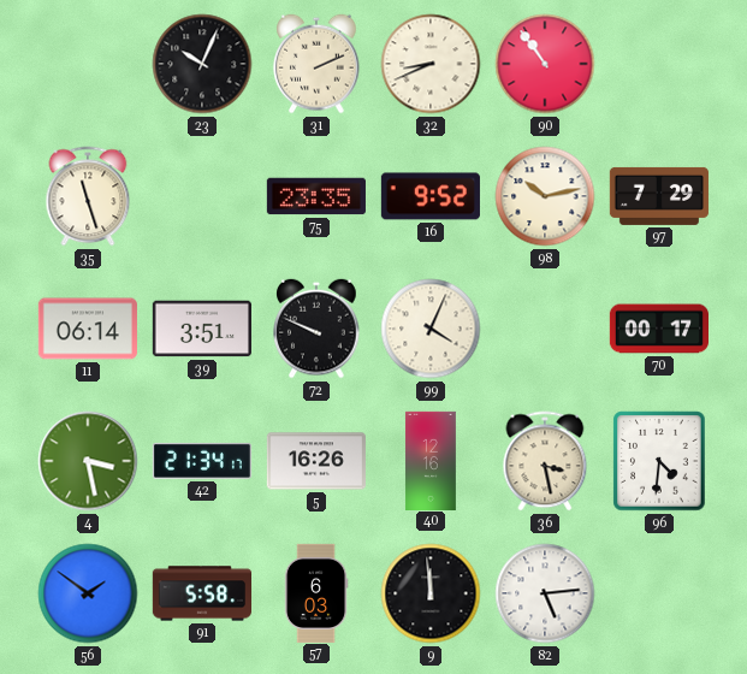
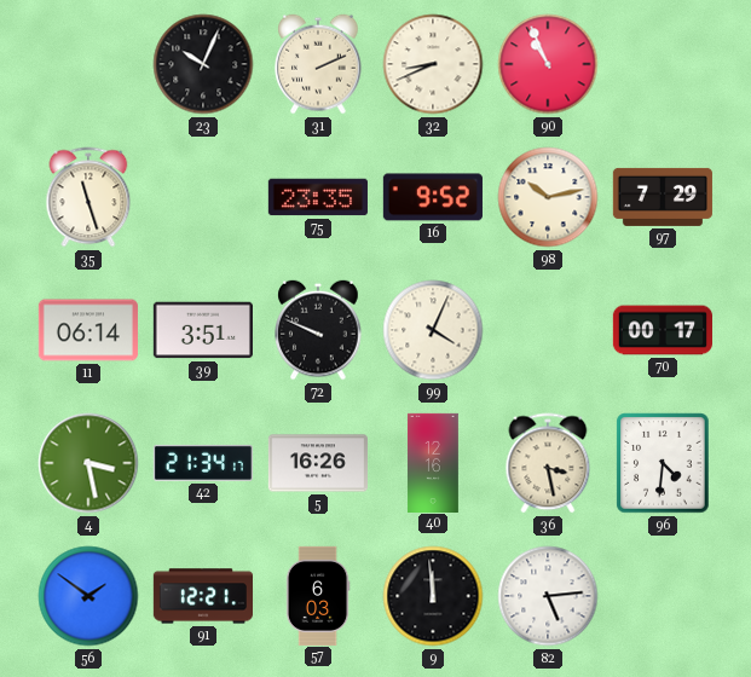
90: 10:54 -> 10:56 (548, 64)
91: 5:58 -> 12:21 (202, 596)
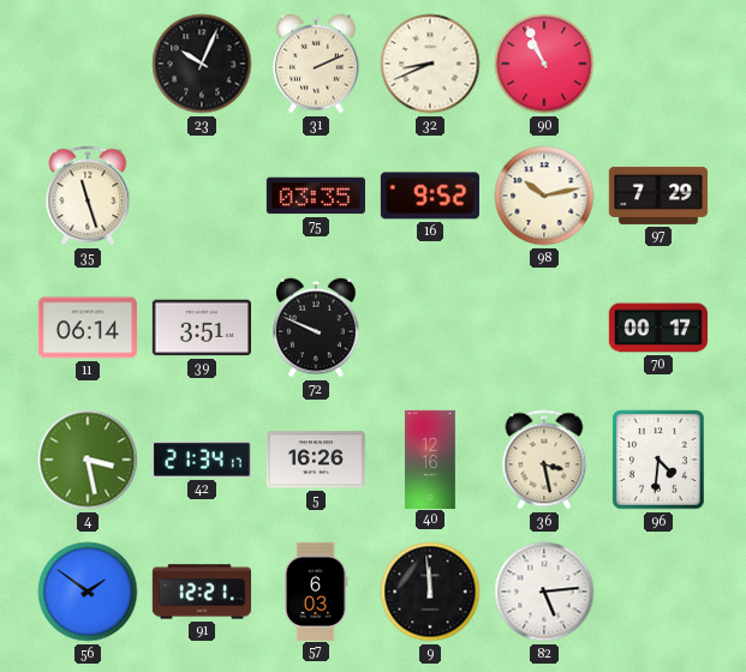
75: 23:35 -> 03:35 (316, 196)
99: 4:04 -> none (433, 330)
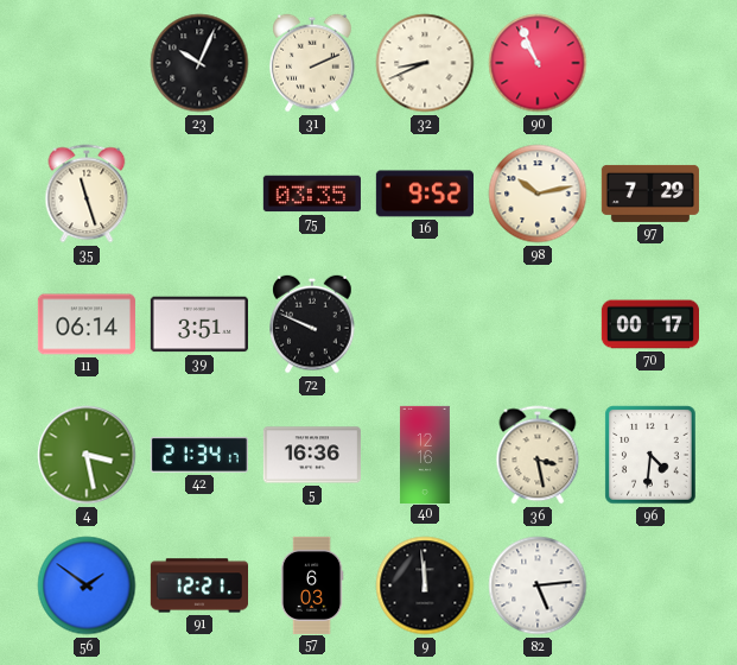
5: 16:26 -> 16:36 (312, 455)
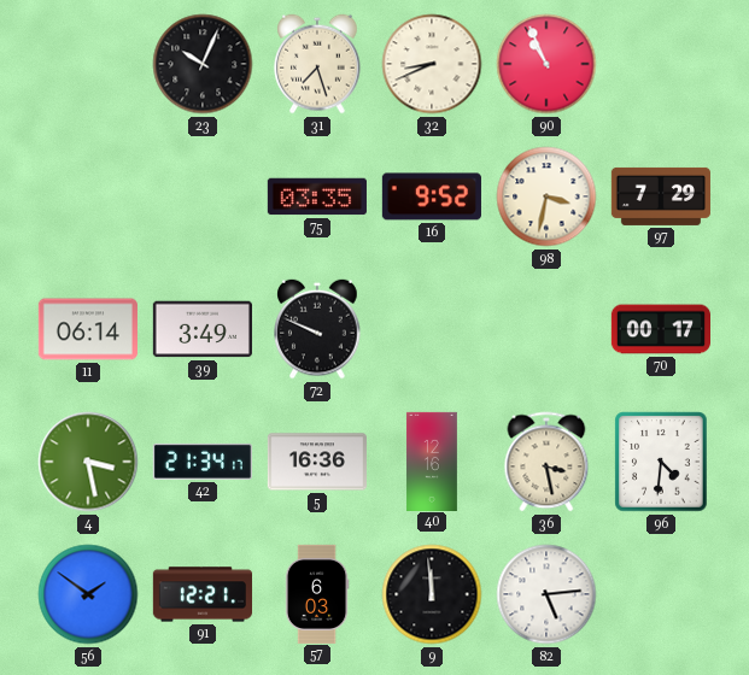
31: 2:11 -> 7:27 (317, 64)
35: 11:27 -> none (87, 194)
98: 10:13 -> 3:32 (546, 196)
39: 3:51 -> 3:49 (203, 329)
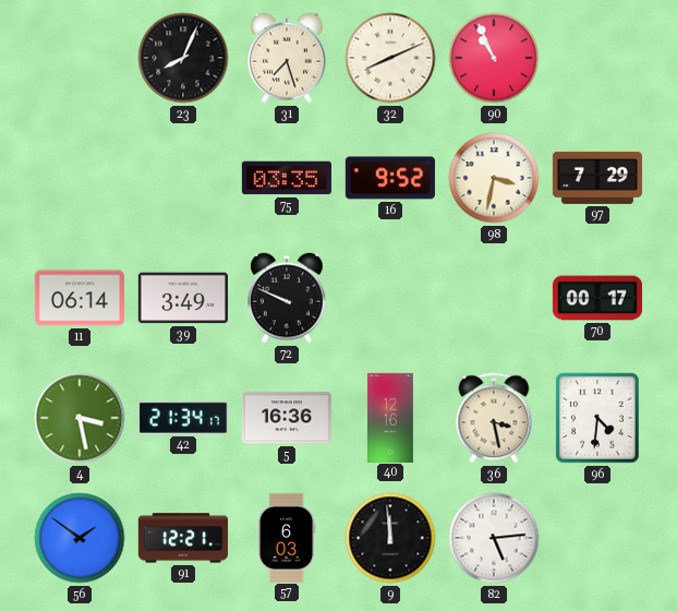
23: 10:04 -> 8:04 (183, 58)
32: 8:41 -> 8:11 (390, 58)
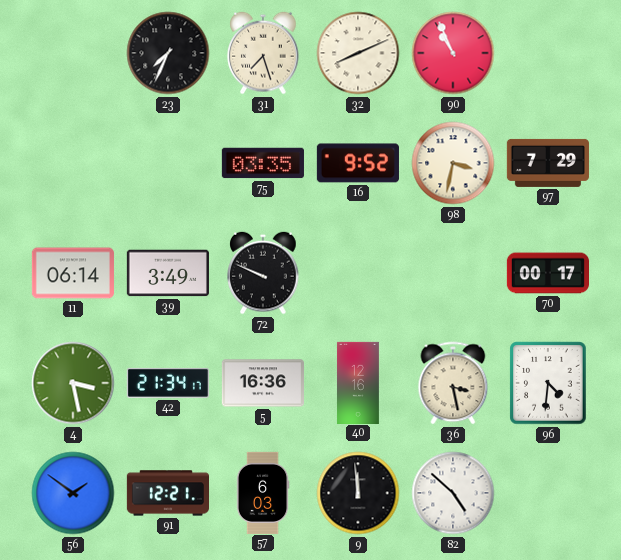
23: 8:04 -> 7:34 (168, 53)
82: 5:14 -> 4:52 (453, 493)
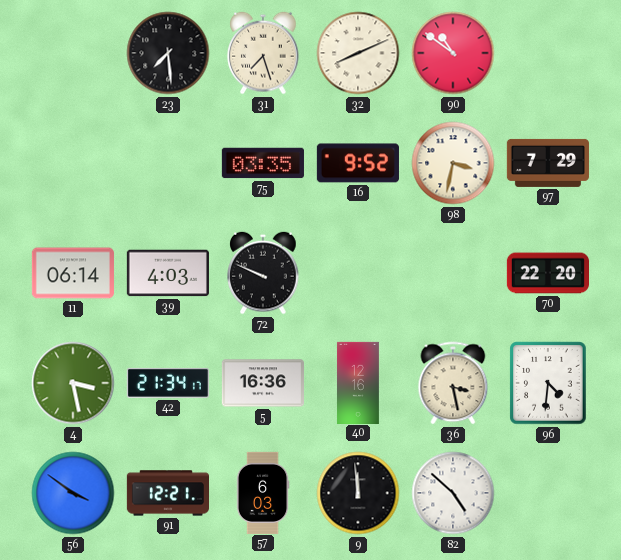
23: 7:34 -> 7:29 (168, 53)
90: 10:56 -> 10:51 (453, 53)
39: 3:49 -> 4:03 (168, 273)
70: 00:17 -> 22:20 (547, 273)
56: 1:51 -> 3:51 (73, 493)
